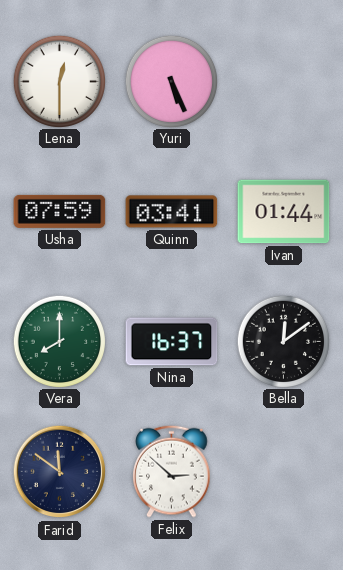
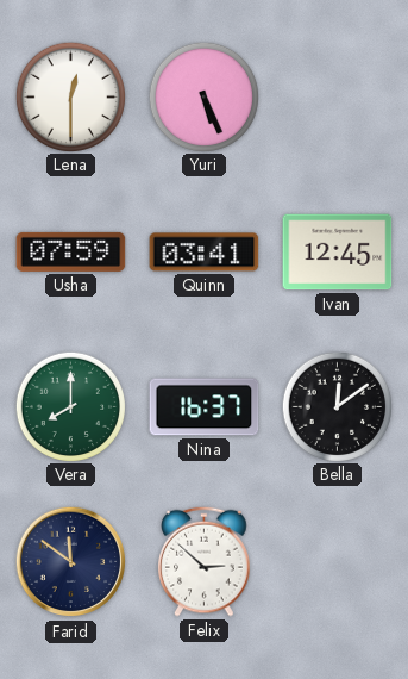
Ivan: 01:44 -> 12:45 (338, 253)
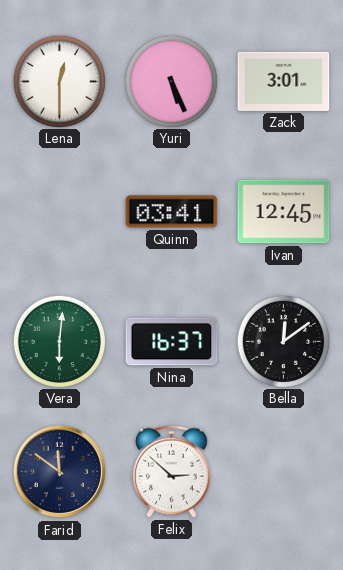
Zack: none -> 3:01 (284, 81)
Usha: 07:59 -> none (71, 251)
Vera: 8:00 -> 6:01 (59, 341)
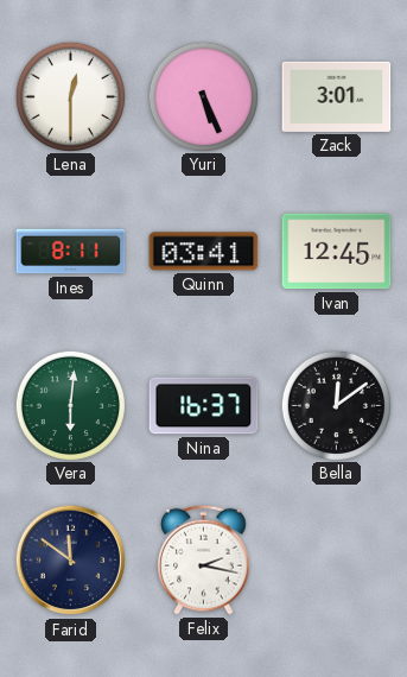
Ines: none -> 8:11 (71, 252)
Felix: 2:52 -> 2:17 (204, 559)
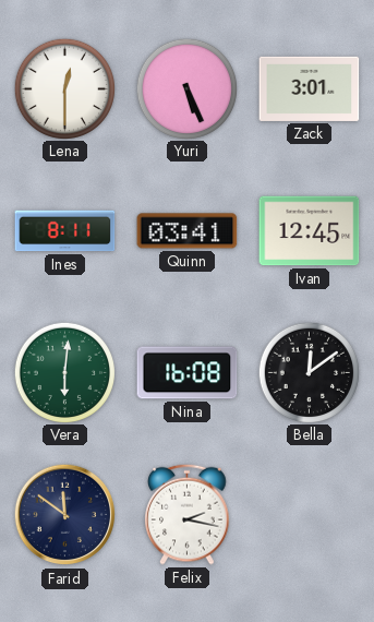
Nina: 16:37 -> 16:08 (188, 373)
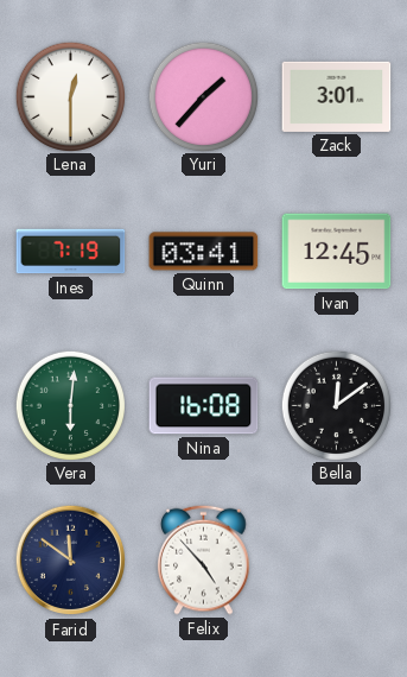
Yuri: 5:26 -> 1:37 (203, 96)
Ines: 8:11 -> 7:19 (71, 252)
Felix: 2:17 -> 4:53 (204, 559)
